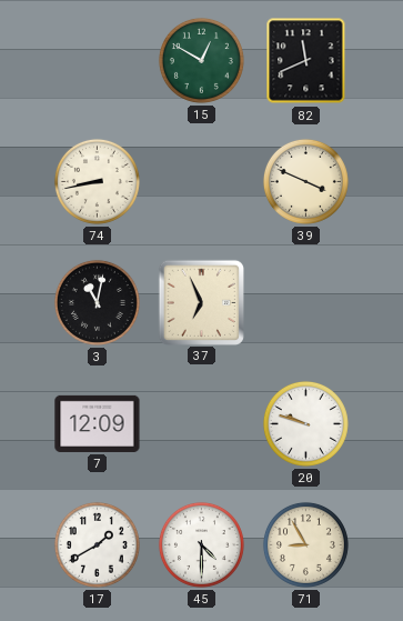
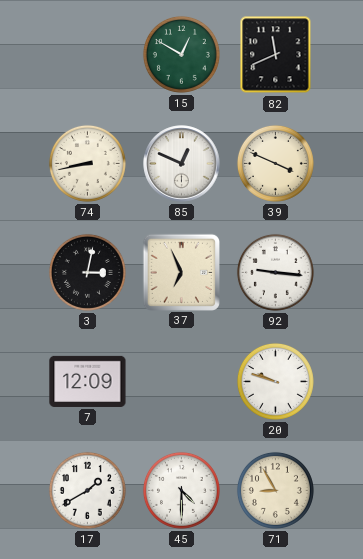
85: none -> 12:49 (182, 164)
3: 11:02 -> 3:02 (87, 272)
92: none -> 9:16 (275, 272)
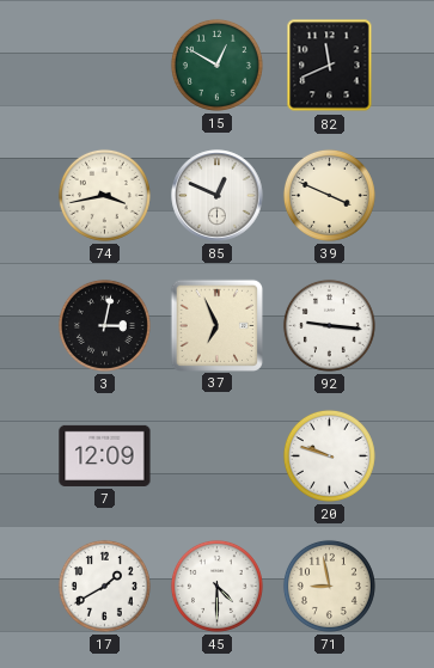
74: 8:43 -> 3:43 (104, 195)
71: 8:55 -> 8:58 (329, 586)
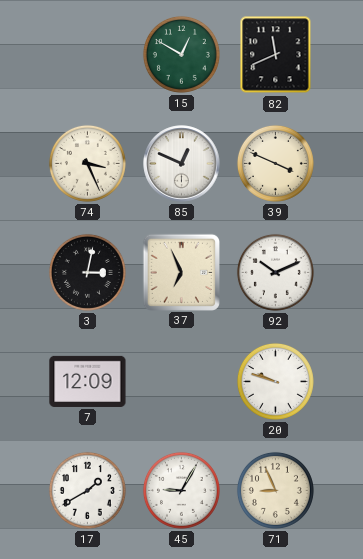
74: 3:43 -> 3:26 (87, 163)
92: 9:16 -> 10:11 (275, 272)
45: 4:30 -> 9:05 (181, 490)
71: 8:58 -> 8:56 (275, 490)
